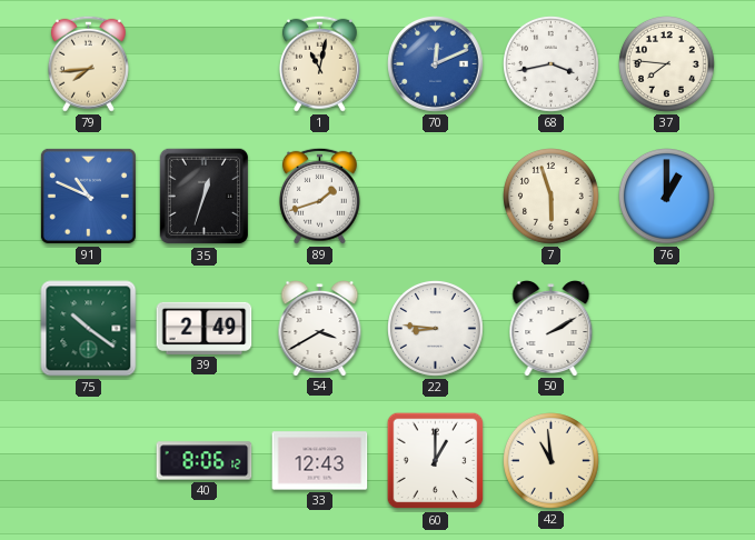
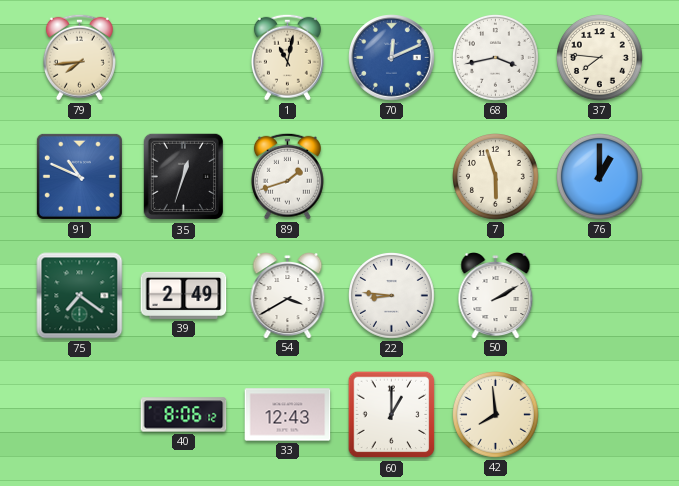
75: 10:21 -> 7:21 (80, 296)
42: 10:59 -> 7:59 (496, 415)
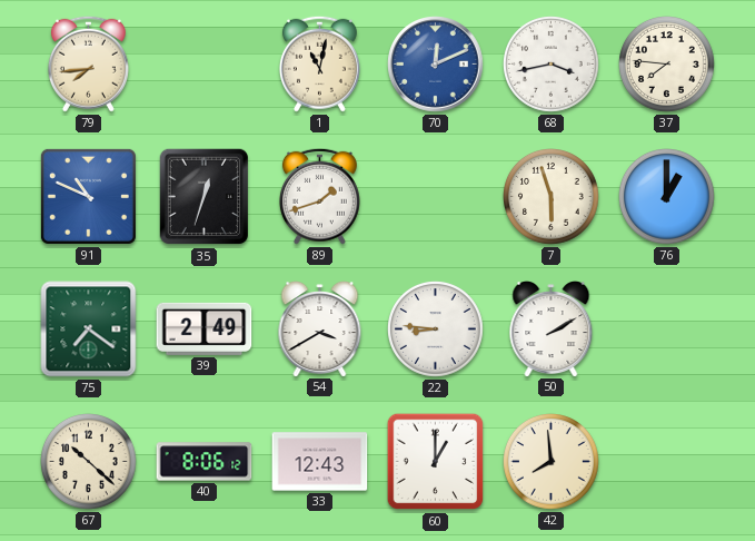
67: none -> 10:22 (89, 462)
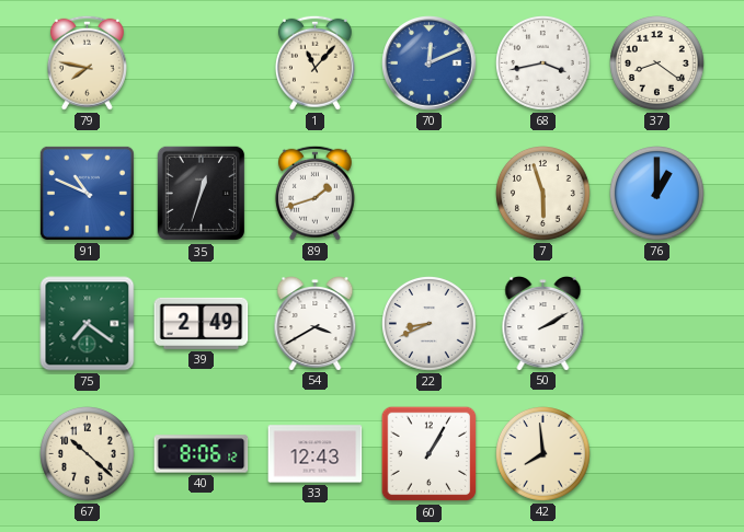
79: 7:44 -> 7:47 (87, 62)
1: 11:02 -> 11:07 (314, 62)
37: 7:46 -> 8:21 (657, 63)
22: 8:46 -> 8:41 (430, 324)
60: 1:00 -> 1:05 (430, 454)
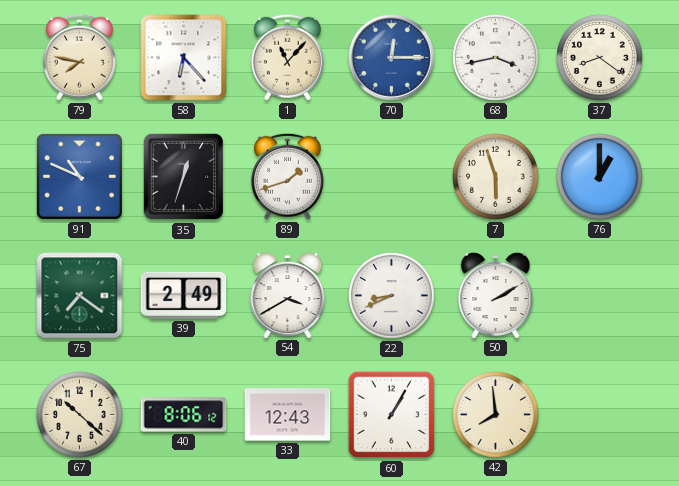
58: none -> 6:23 (184, 58)
70: 12:11 -> 12:15 (392, 58)
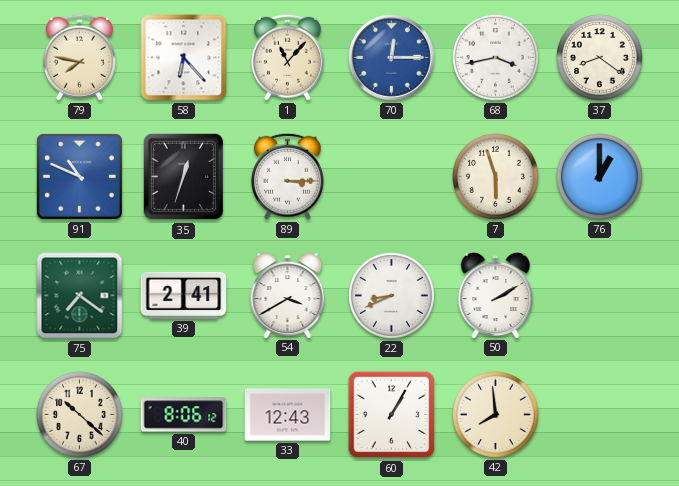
89: 1:42 -> 3:15 (287, 176)
39: 2:49 -> 2:41 (184, 295)
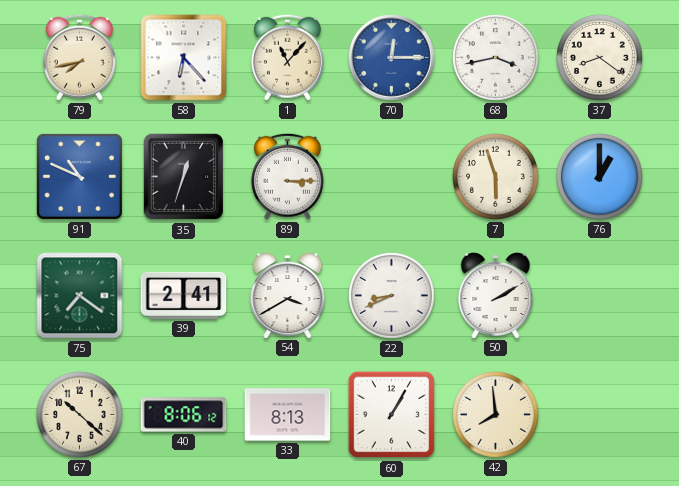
79: 7:47 -> 7:43 (79, 57)
33: 12:43 -> 8:13 (288, 415)
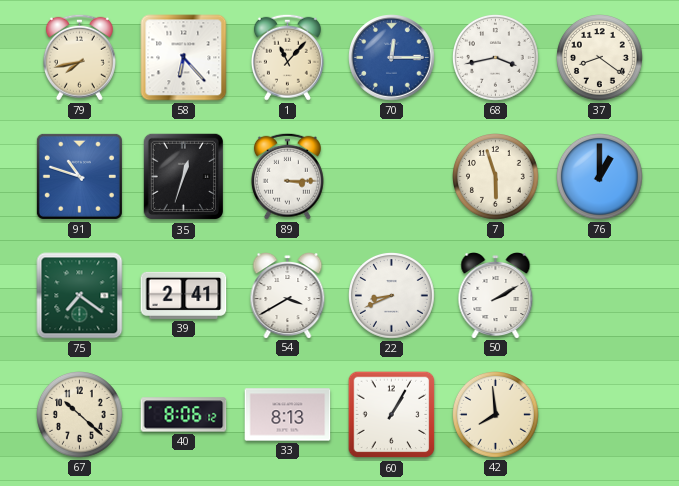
91: 10:49 -> 10:48 (79, 176)
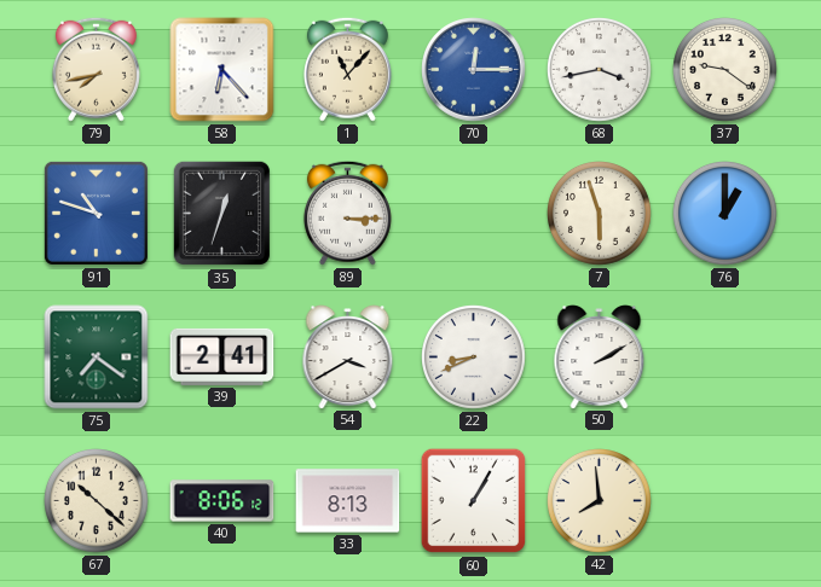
37: 8:21 -> 9:21 (725, 70)
